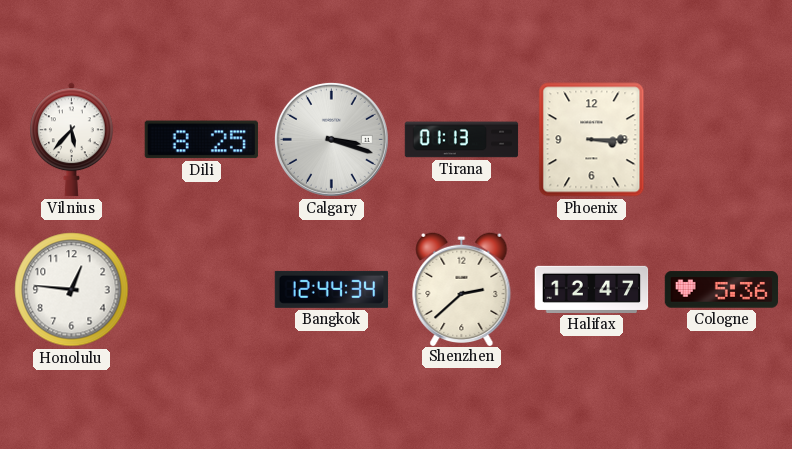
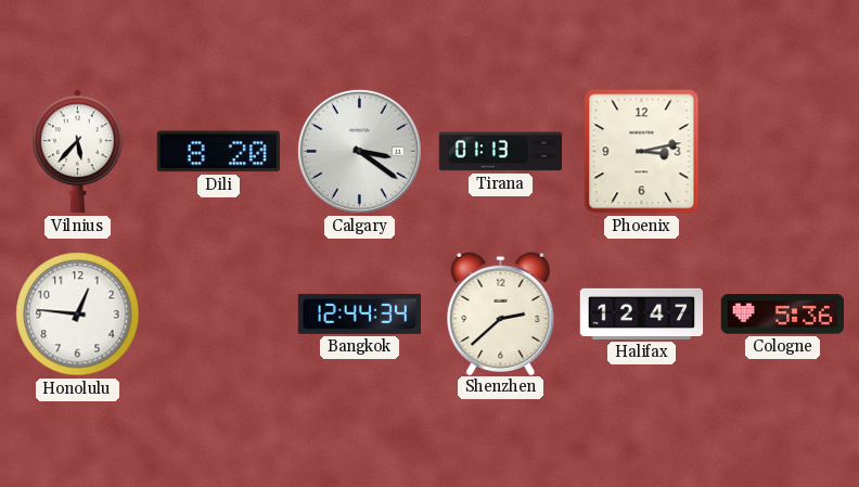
Dili: 8:25 -> 8:20 (218, 152)
Calgary: 3:18 -> 3:21 (359, 151)
Phoenix: 3:15 -> 3:13 (642, 152)
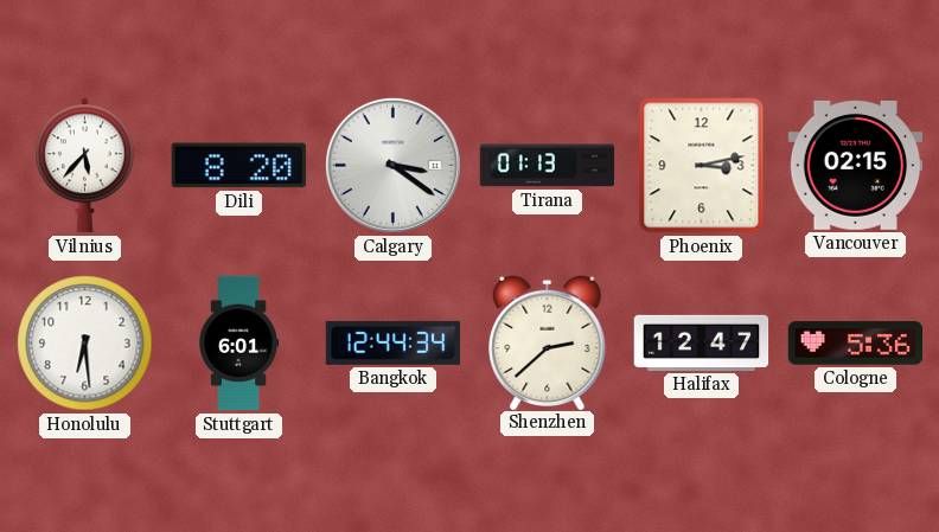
Vancouver: none -> 02:15 (855, 165)
Honolulu: 12:46 -> 6:29 (85, 344)
Stuttgart: none -> 6:01 (238, 344)
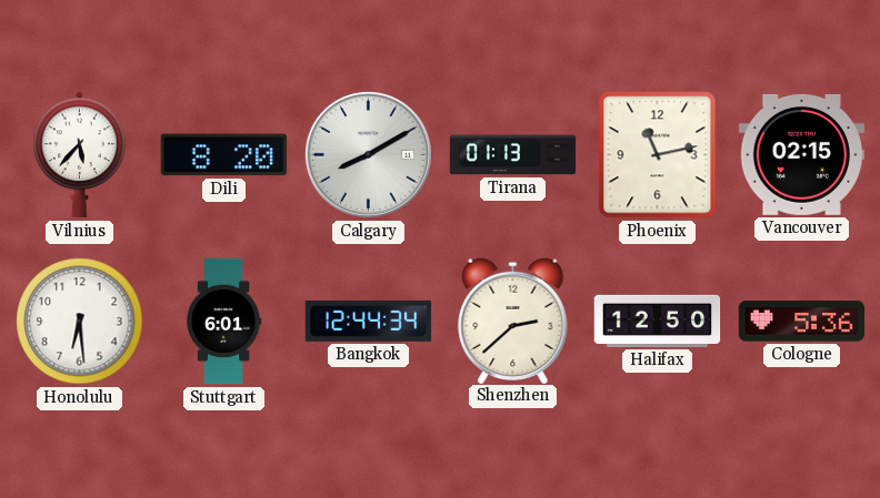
Calgary: 3:21 -> 8:10 (368, 154)
Phoenix: 3:13 -> 11:13 (658, 155)
Halifax: 12:47 -> 12:50 (658, 321)
